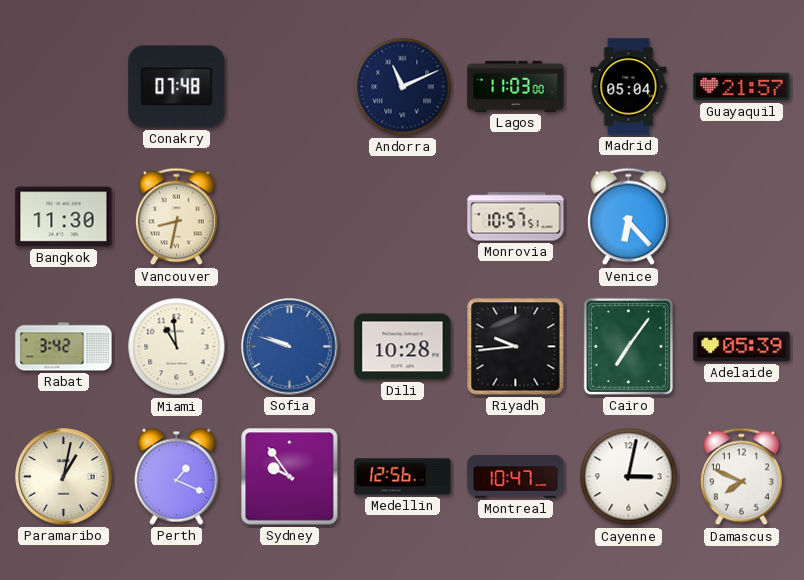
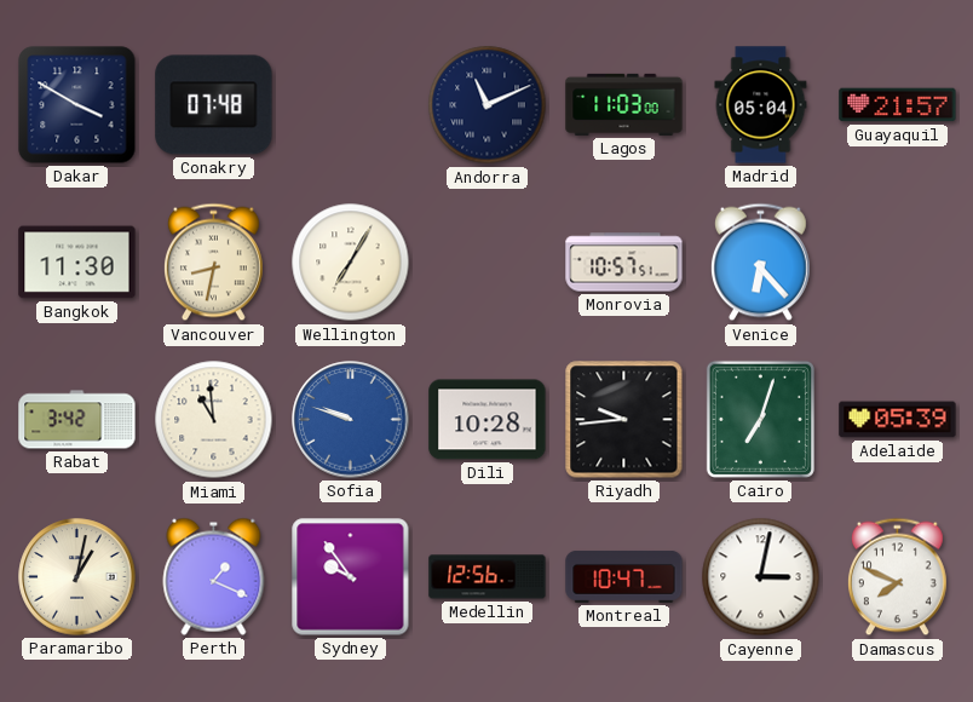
Dakar: none -> 3:50 (77, 105)
Wellington: none -> 7:05 (351, 263)
Cairo: 7:06 -> 7:03 (760, 419)
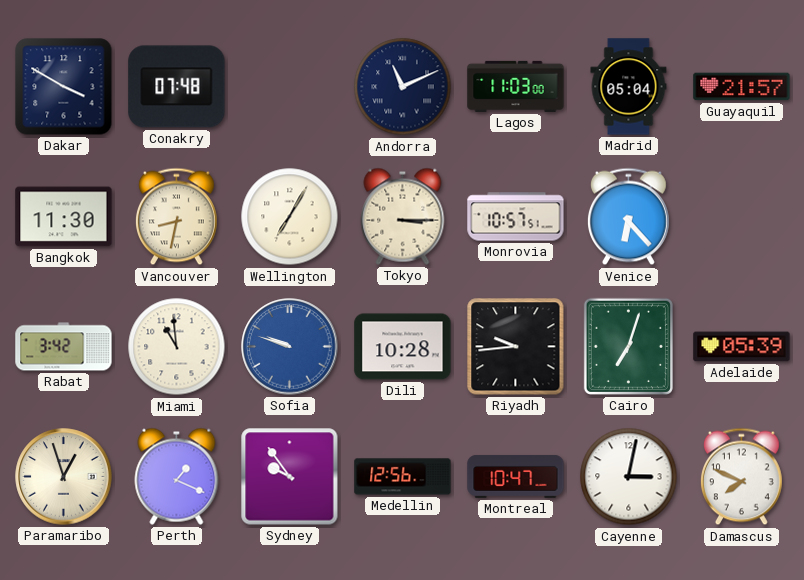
Tokyo: none -> 3:15 (403, 216)
Paramaribo: 1:02 -> 12:57 (64, 477)
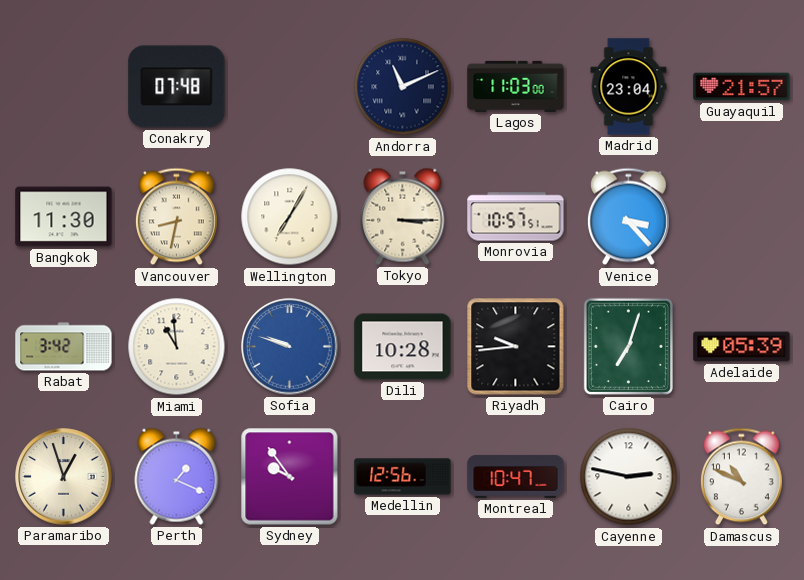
Dakar: 3:50 -> none (64, 87)
Madrid: 05:04 -> 23:04 (629, 87)
Venice: 6:23 -> 3:23 (628, 217)
Cayenne: 3:02 -> 2:47 (629, 477)
Damascus: 7:49 -> 10:49 (741, 477)
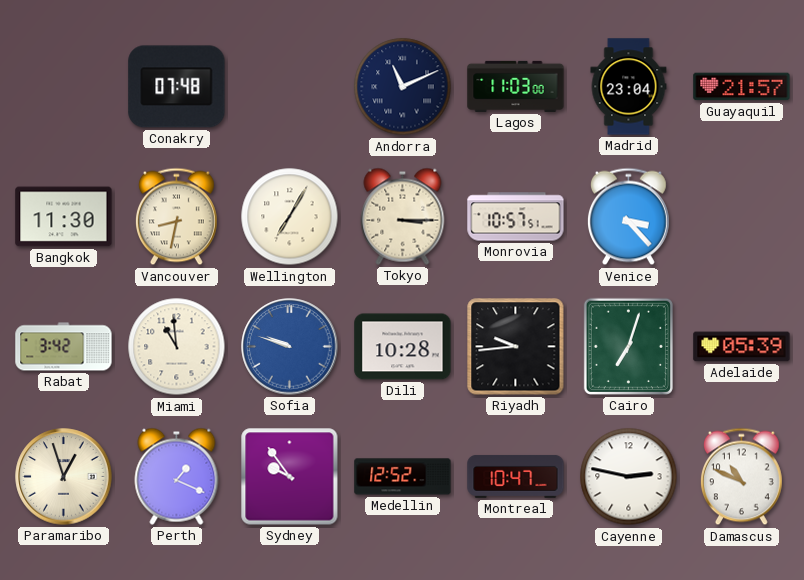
Medellin: 12:56 -> 12:52 (403, 477)
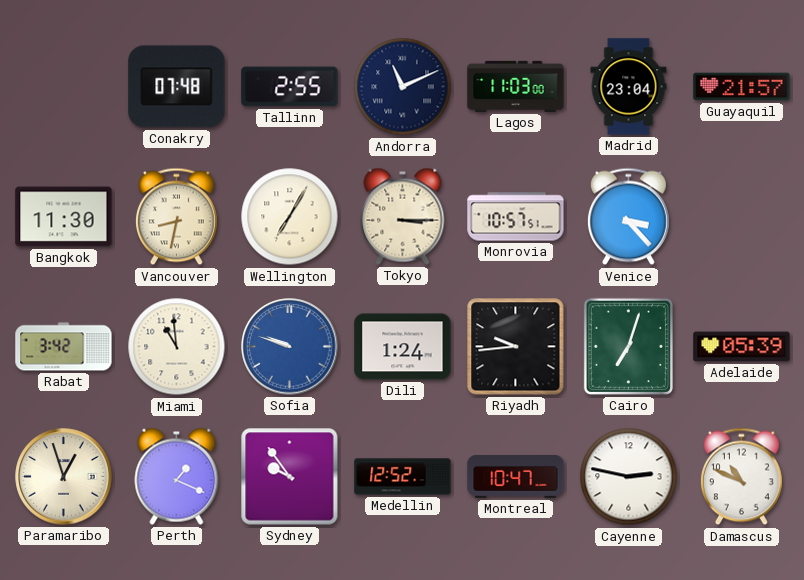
Tallinn: none -> 2:55 (290, 87)
Dili: 10:28 -> 1:24 (403, 347)
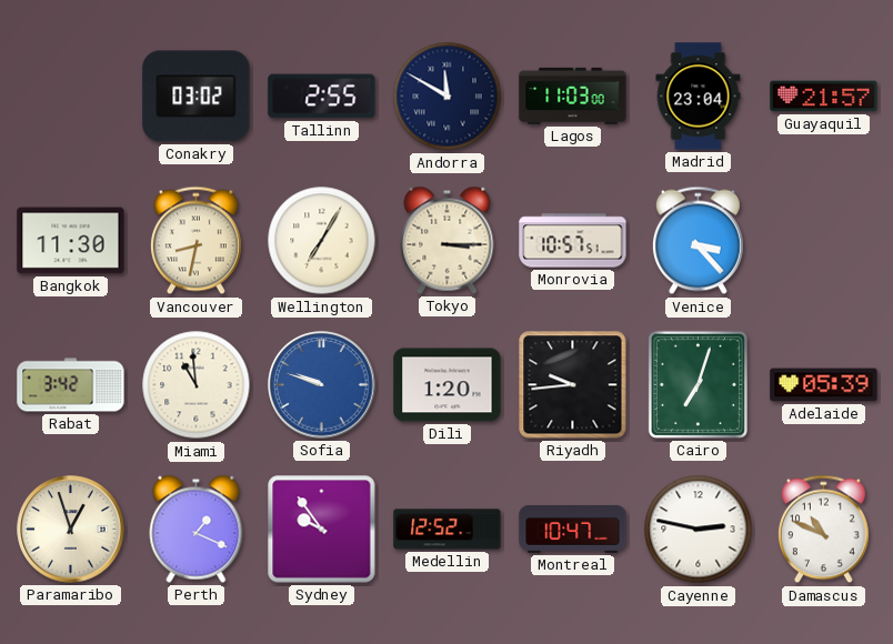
Conakry: 07:48 -> 03:02 (197, 97)
Andorra: 11:11 -> 11:50 (448, 97)
Dili: 1:24 -> 1:20 (448, 385)
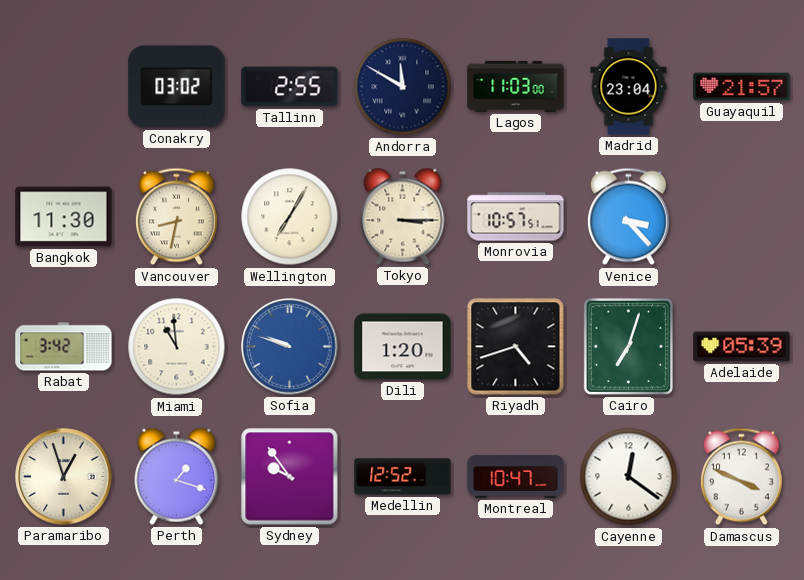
Riyadh: 9:44 -> 4:42 (516, 347)
Perth: 1:19 -> 1:18 (177, 476)
Cayenne: 2:47 -> 12:21 (629, 477)
Damascus: 10:49 -> 3:49 (741, 477)
